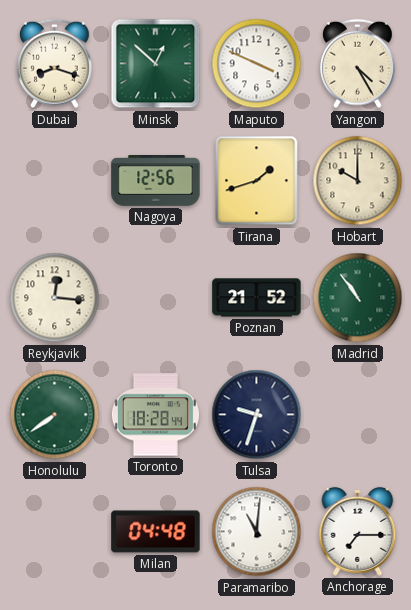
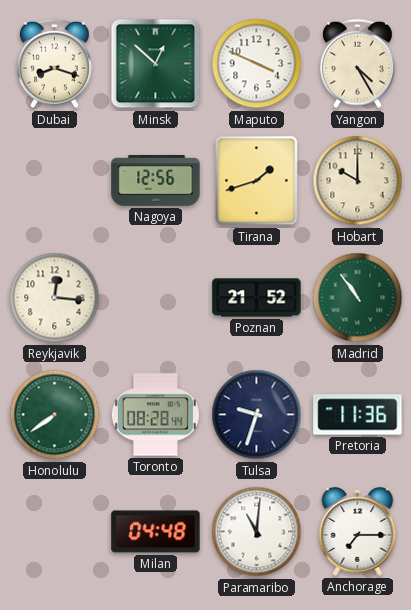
Toronto: 18:28 -> 08:28 (155, 415)
Pretoria: none -> 11:36 (358, 415)
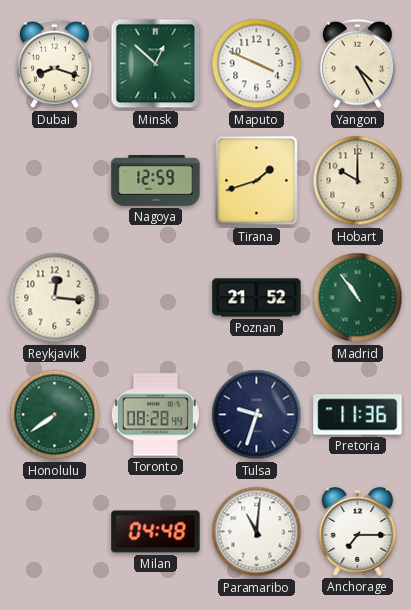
Nagoya: 12:56 -> 12:59 (156, 181)
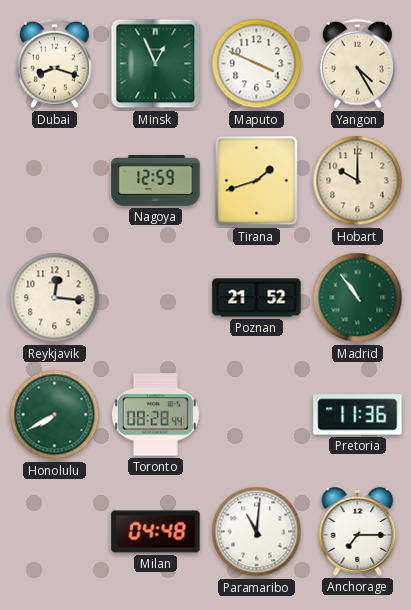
Minsk: 12:52 -> 12:56 (156, 64)
Honolulu: 7:39 -> 7:40 (55, 415)
Tulsa: 9:33 -> none (257, 415)
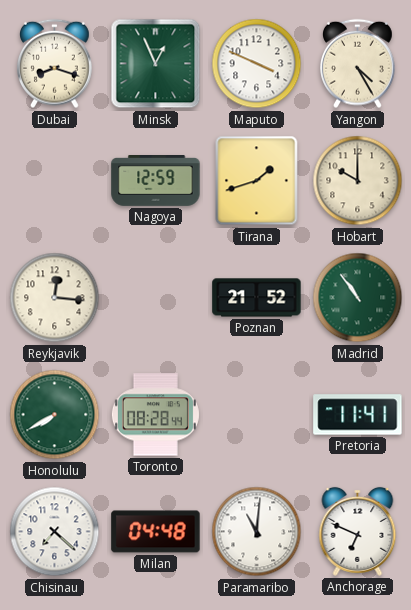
Pretoria: 11:36 -> 11:41 (358, 415)
Chisinau: none -> 7:22 (55, 532)
Anchorage: 7:15 -> 6:49 (358, 531)
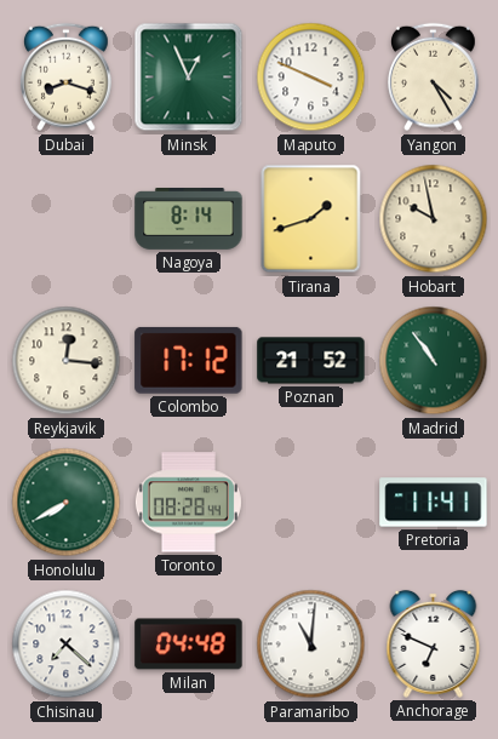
Nagoya: 12:59 -> 8:14 (189, 219)
Hobart: 10:00 -> 9:58 (434, 219)
Colombo: none -> 17:12 (189, 360)
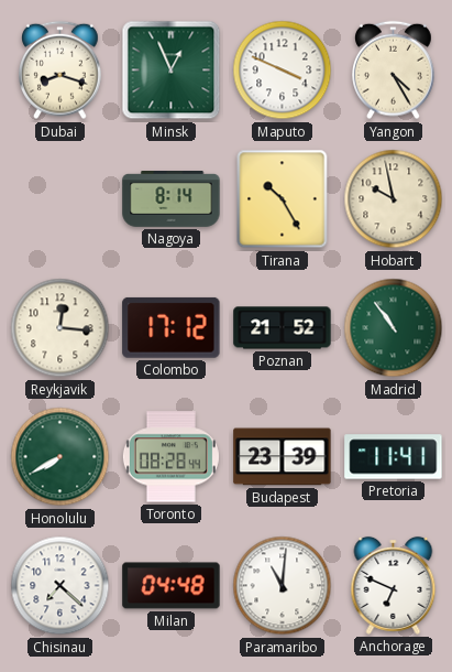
Tirana: 1:42 -> 10:25 (283, 199)
Budapest: none -> 23:39 (283, 457)
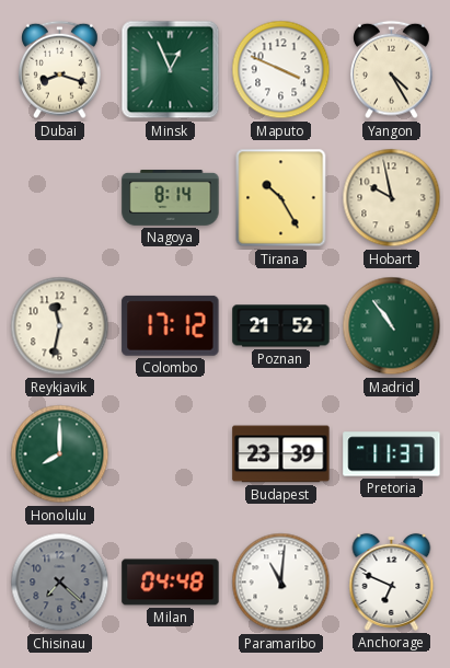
Reykjavik: 12:16 -> 11:32 (60, 326)
Honolulu: 7:40 -> 8:00 (60, 454)
Toronto: 08:28 -> none (170, 457)
Pretoria: 11:41 -> 11:37 (392, 454)
Chisinau dial: white -> grey (60, 583)
